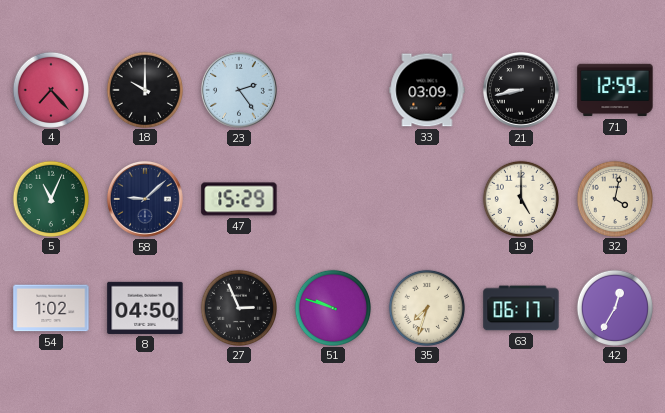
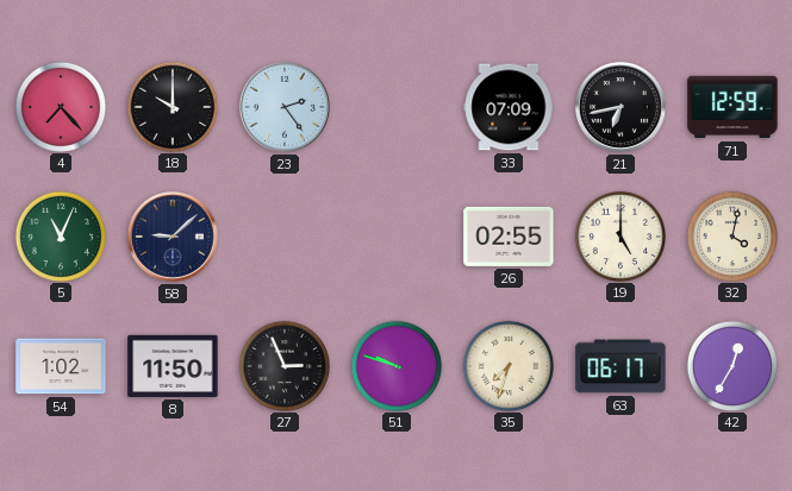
33: 03:09 -> 07:09 (509, 107)
21: 8:43 -> 6:43 (620, 107)
47: 15:29 -> none (239, 199)
26: none -> 02:55 (509, 237)
8: 04:50 -> 11:50 (173, 366)
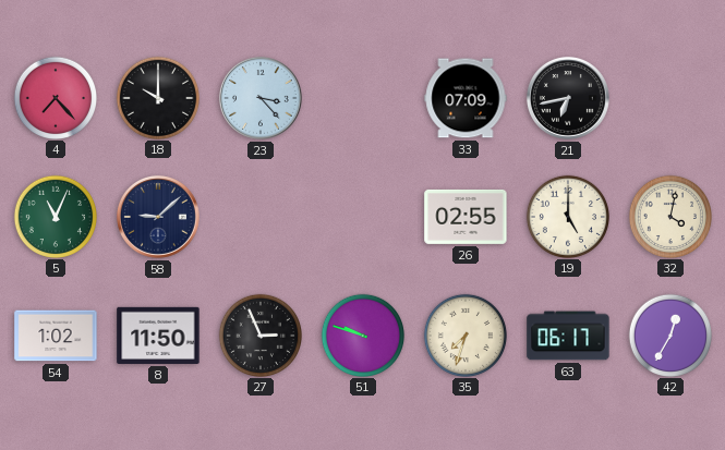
23: 2:24 -> 3:23 (261, 98)
71: 12:59 -> none (732, 107)
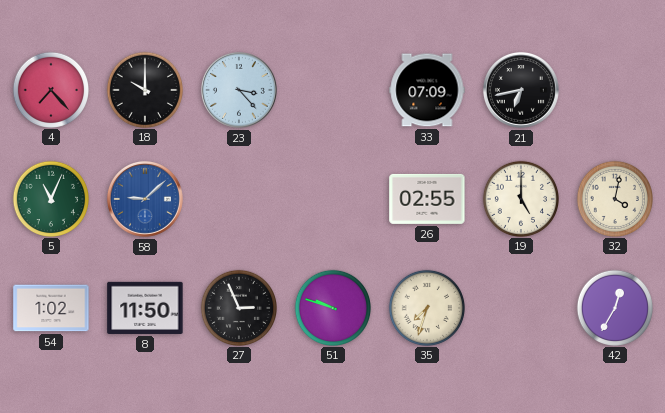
58 dial: navy -> blue (145, 199)
63: 06:17 -> none (568, 336)
